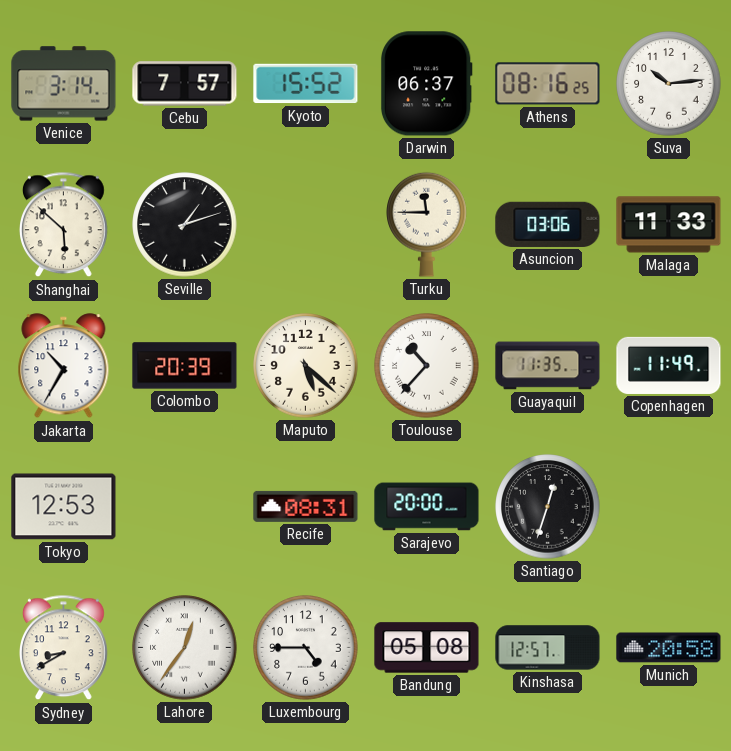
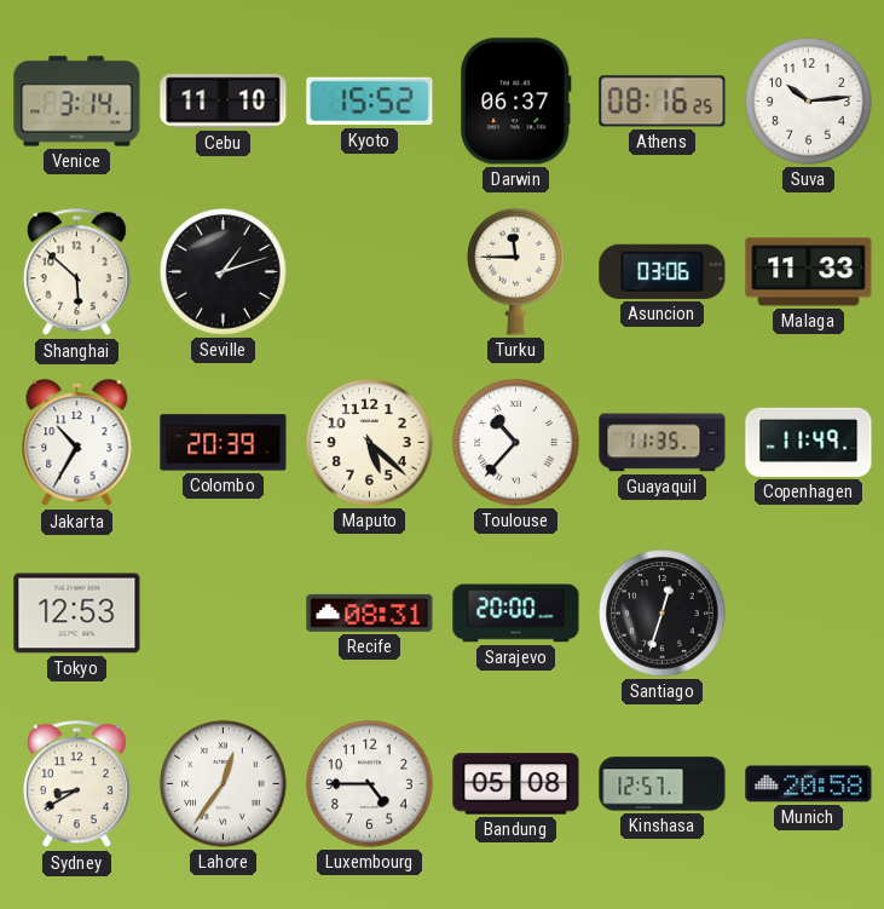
Cebu: 7:57 -> 11:10 (224, 102)
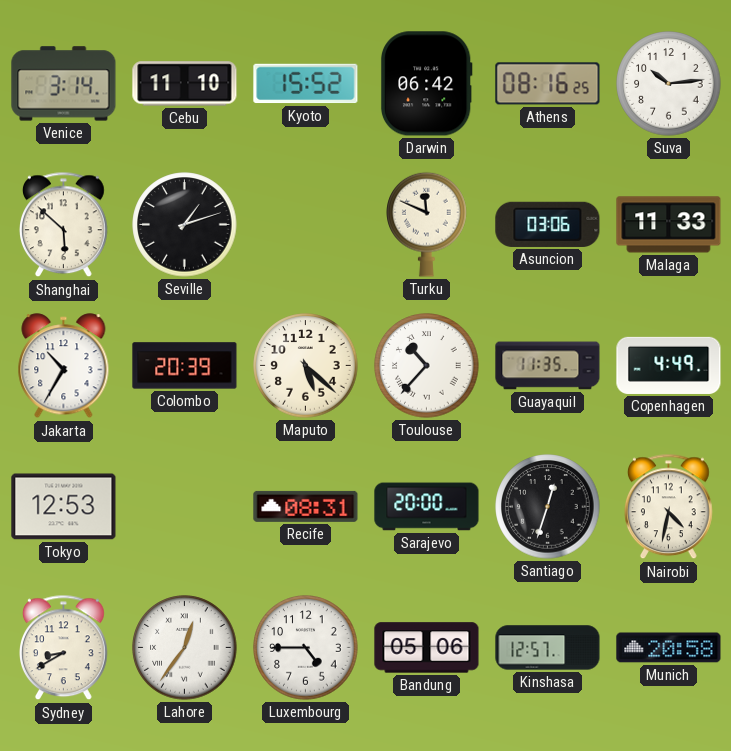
Darwin: 06:37 -> 06:42 (426, 84)
Turku: 11:45 -> 11:49 (427, 224)
Copenhagen: 11:49 -> 4:49 (669, 365)
Nairobi: none -> 4:32 (669, 507)
Bandung: 05:08 -> 05:06 (427, 648)
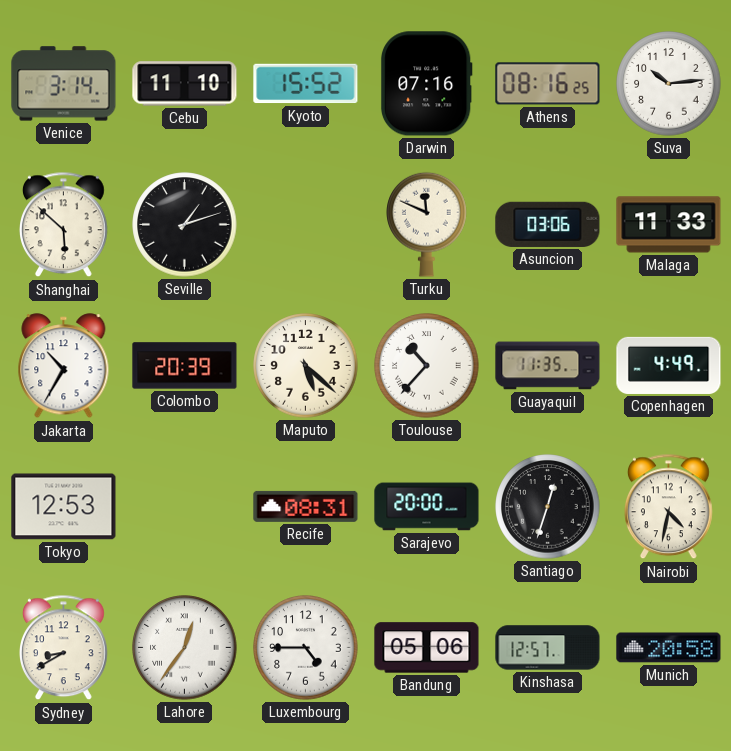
Darwin: 06:42 -> 07:16 (426, 84)
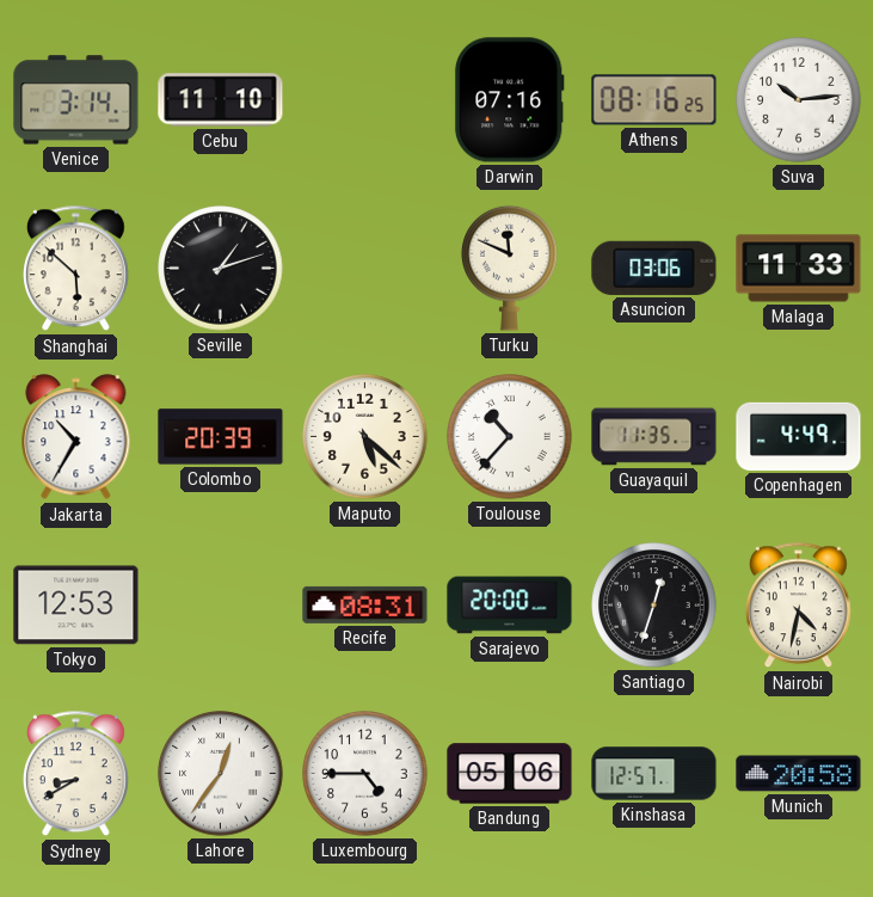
Kyoto: 15:52 -> none (306, 84)
